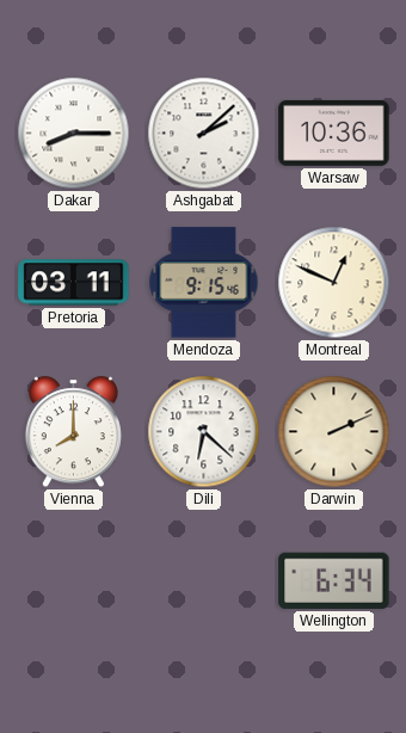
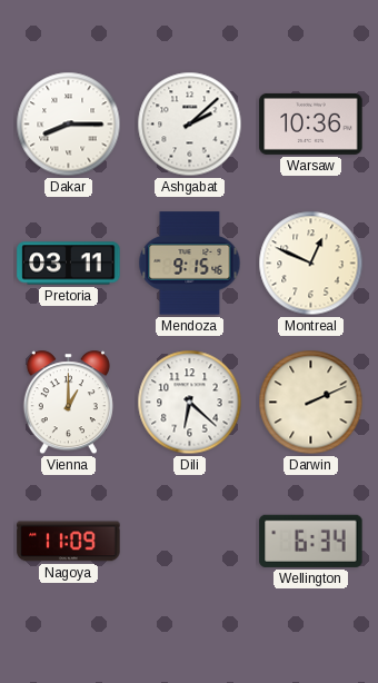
Vienna: 8:00 -> 1:00 (68, 403)
Nagoya: none -> 11:09 (69, 542)
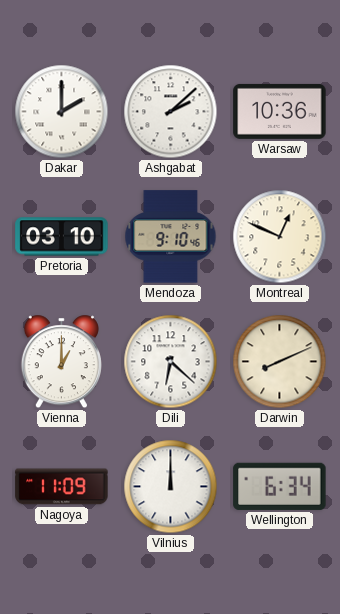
Dakar: 8:15 -> 2:00 (62, 112)
Pretoria: 03:11 -> 03:10 (62, 237)
Mendoza: 9:15 -> 9:10 (171, 237)
Darwin: 2:11 -> 8:11 (280, 362)
Vilnius: none -> 12:00 (171, 487)
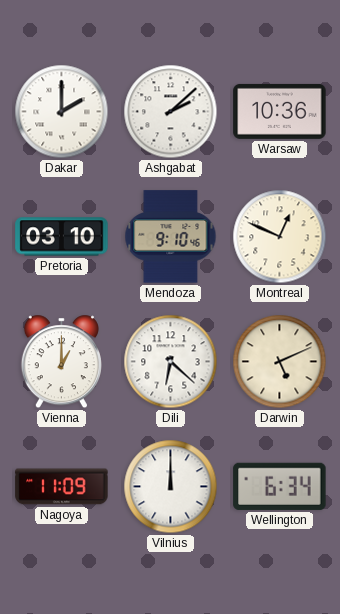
Darwin: 8:11 -> 5:11 (280, 362)
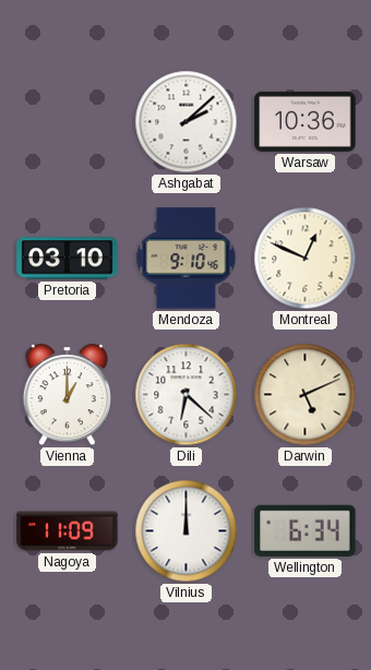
Dakar: 2:00 -> none (62, 112)
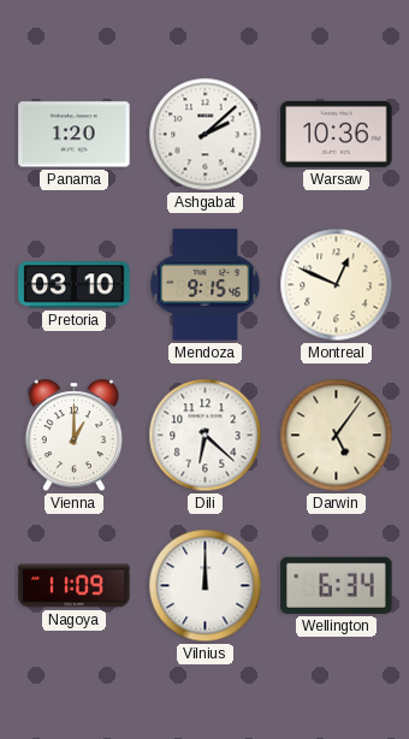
Panama: none -> 1:20 (75, 135)
Mendoza: 9:10 -> 9:15 (206, 285)
Darwin: 5:11 -> 5:06 (337, 436)
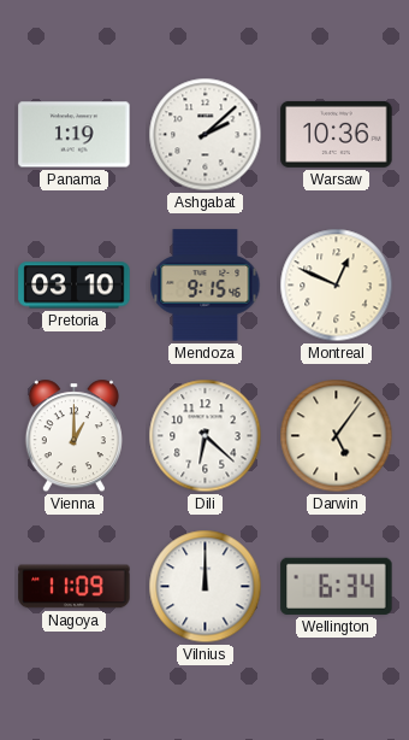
Panama: 1:20 -> 1:19 (75, 135)
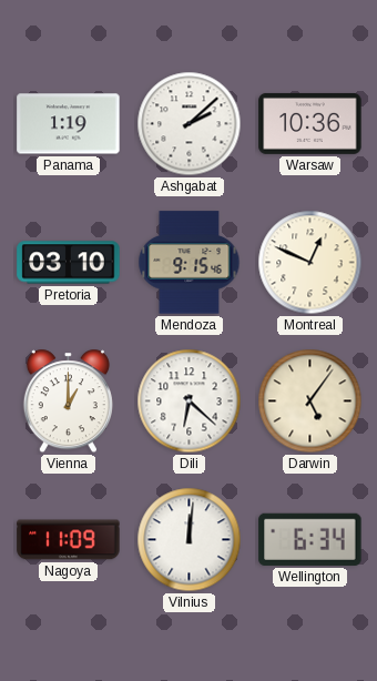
Vilnius: 12:00 -> 12:01 (190, 540)
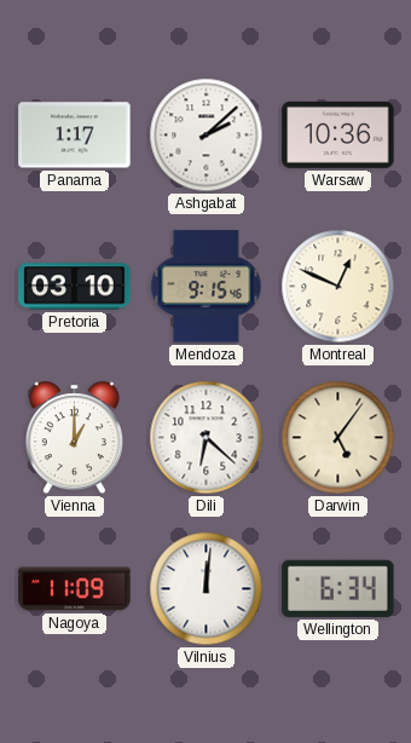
Panama: 1:19 -> 1:17 (75, 136)
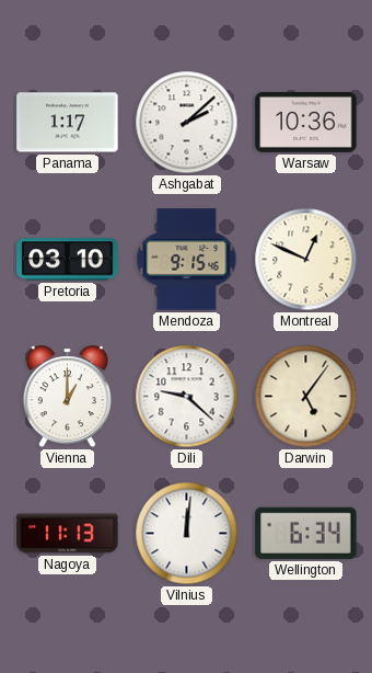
Dili: 6:22 -> 9:22 (187, 397)
Nagoya: 11:09 -> 11:13 (68, 534)
